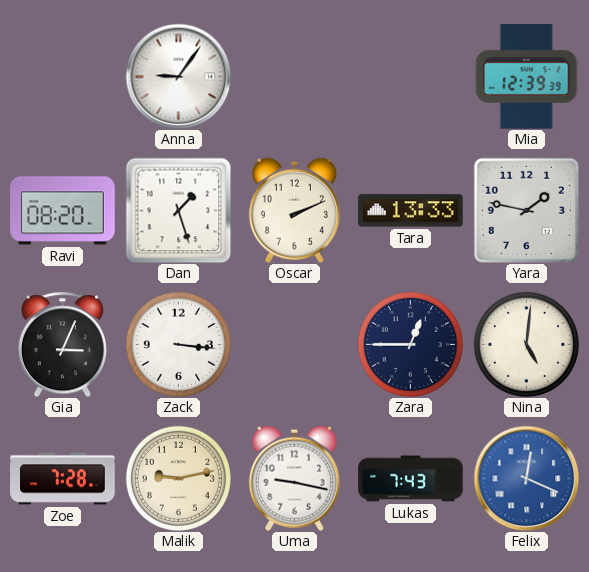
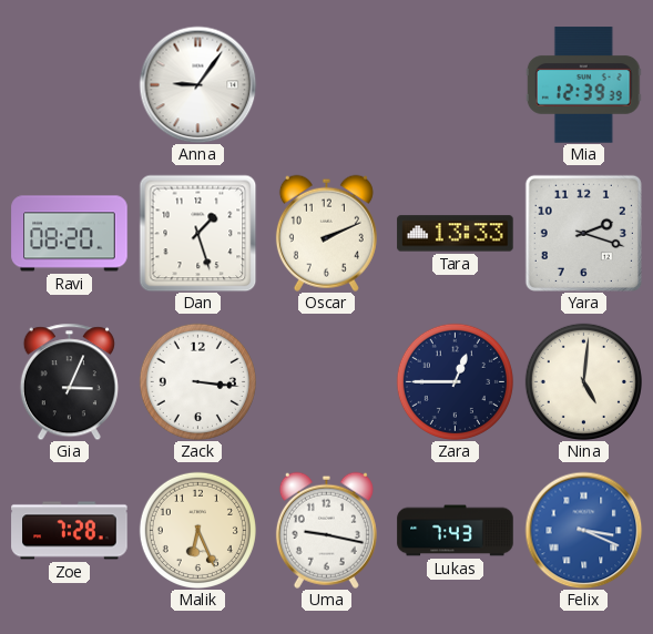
Yara: 1:47 -> 2:18 (583, 233)
Malik: 9:13 -> 6:26 (197, 530)
Felix: 12:19 -> 3:19 (583, 530)
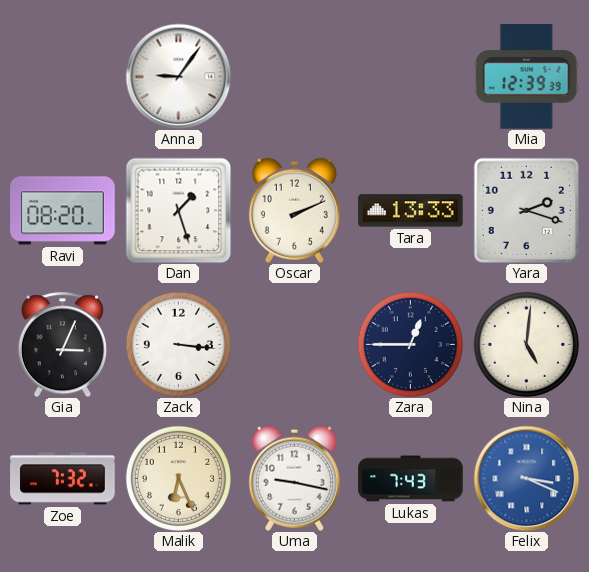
Zoe: 7:28 -> 7:32 (63, 479)
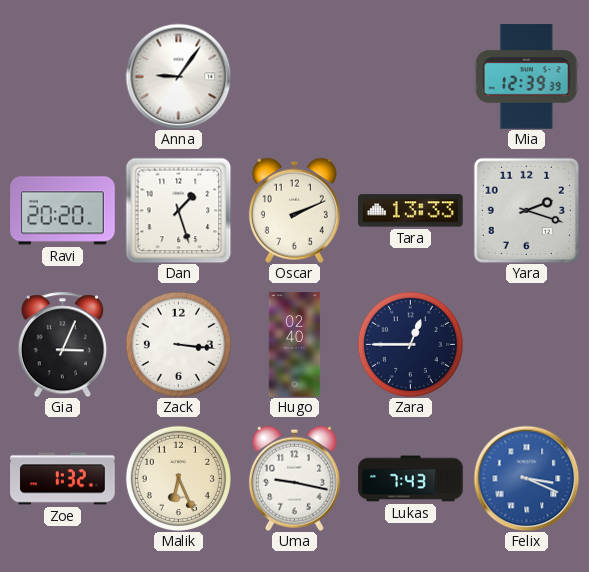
Ravi: 08:20 -> 20:20 (63, 211)
Hugo: none -> 02:40 (295, 345)
Nina: 5:01 -> none (526, 344)
Zoe: 7:32 -> 1:32 (63, 479)
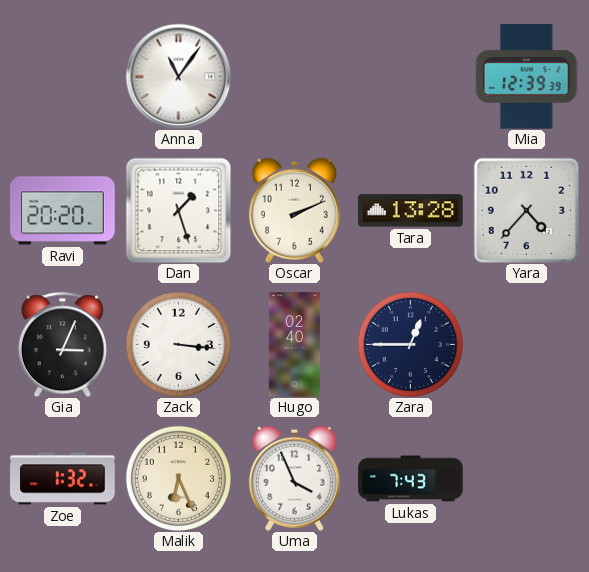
Anna: 9:06 -> 11:06 (178, 76)
Tara: 13:33 -> 13:28 (411, 211)
Yara: 2:18 -> 4:37 (526, 210)
Uma: 9:17 -> 3:56 (294, 478)
Felix: 3:19 -> none (526, 478)
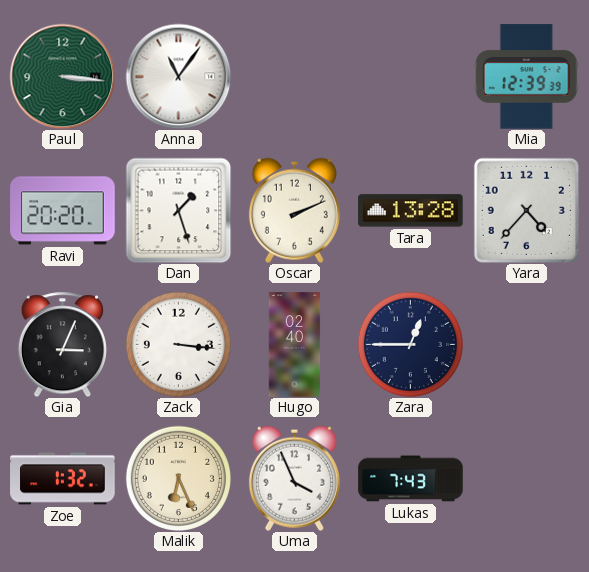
Paul: none -> 3:16 (62, 76)
